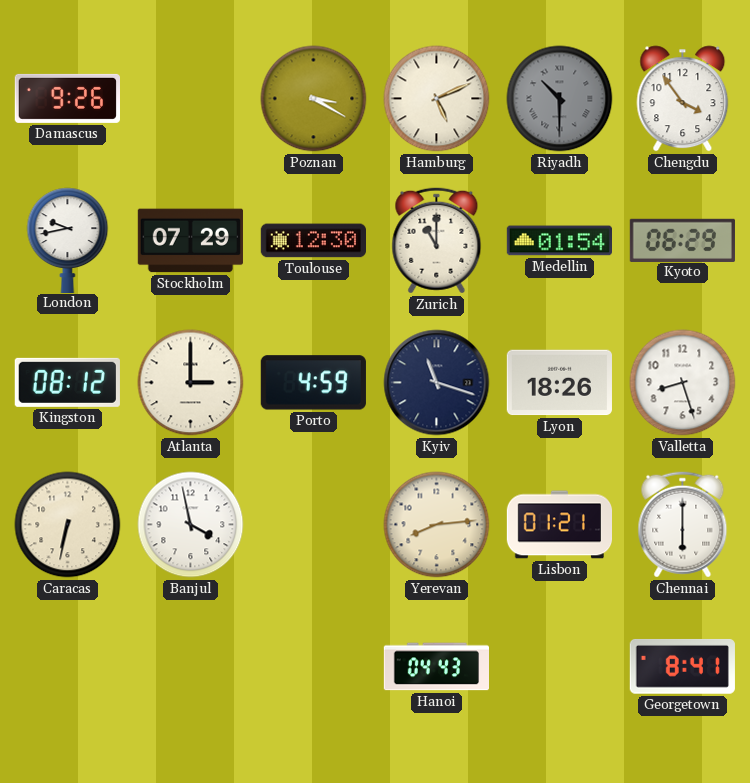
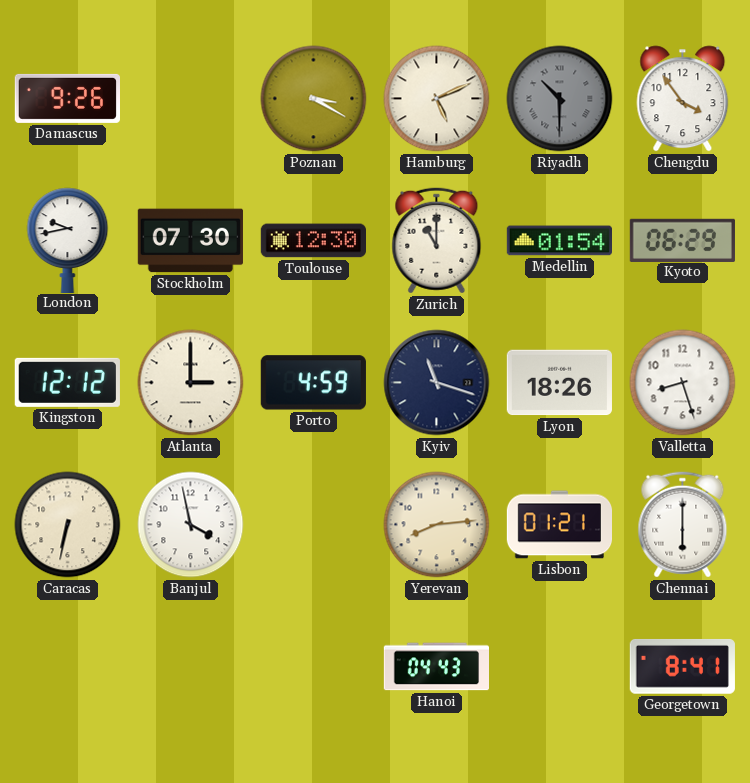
Stockholm: 07:29 -> 07:30 (190, 241)
Kingston: 08:12 -> 12:12 (67, 382)
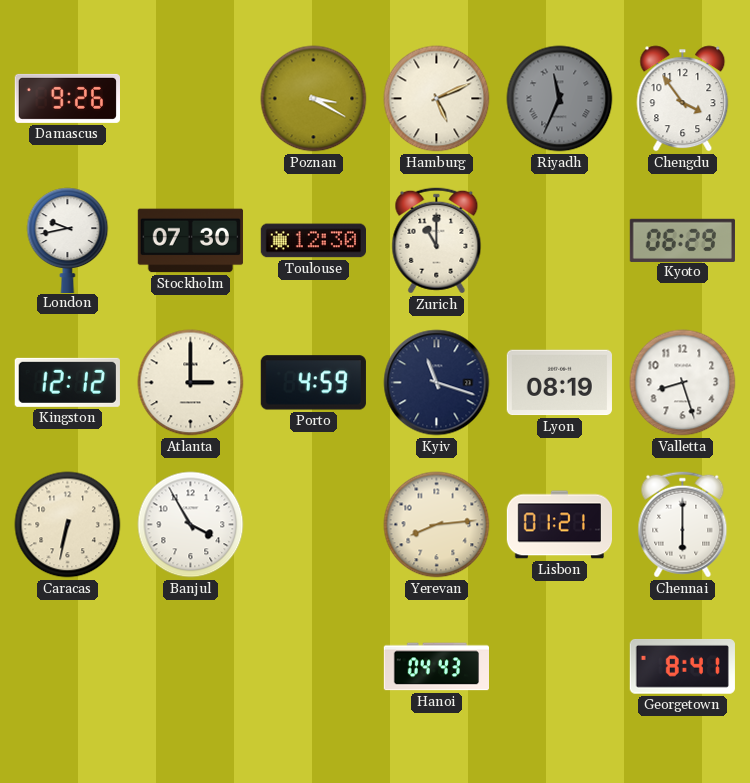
Riyadh: 10:30 -> 11:34 (560, 99)
Medellin: 01:54 -> none (559, 241)
Lyon: 18:26 -> 08:19 (559, 383)
Banjul: 3:58 -> 3:55 (191, 525)
